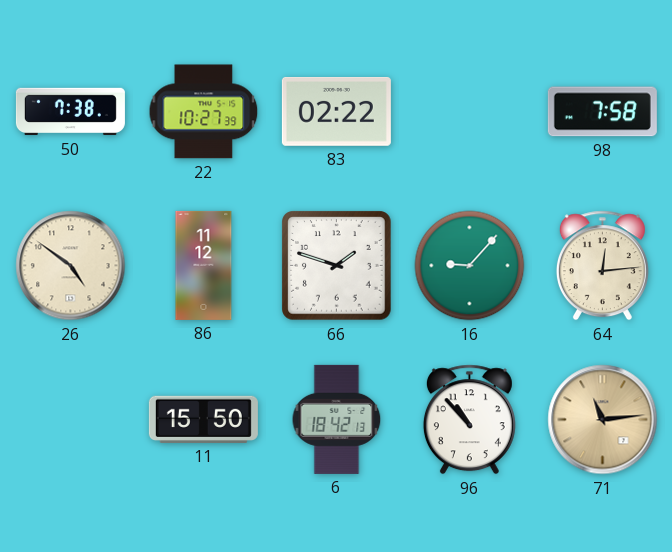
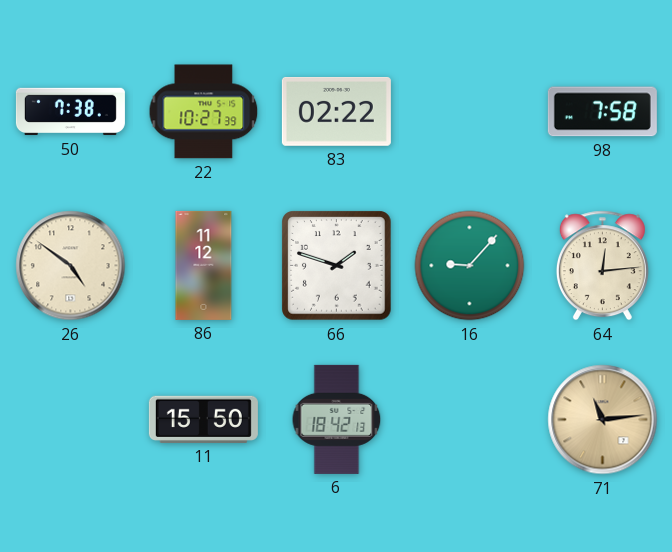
96: 10:53 -> none (469, 420)
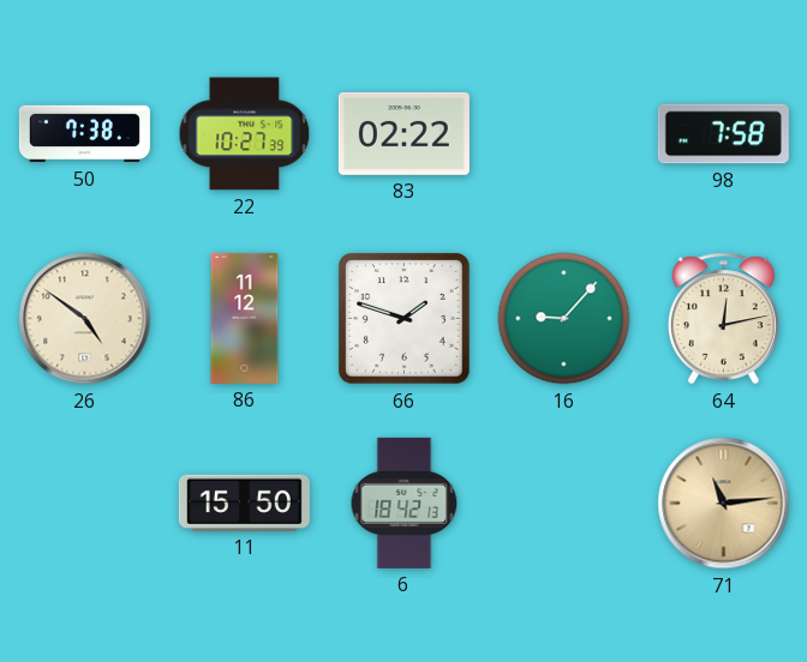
64: 12:14 -> 12:13 (723, 319)
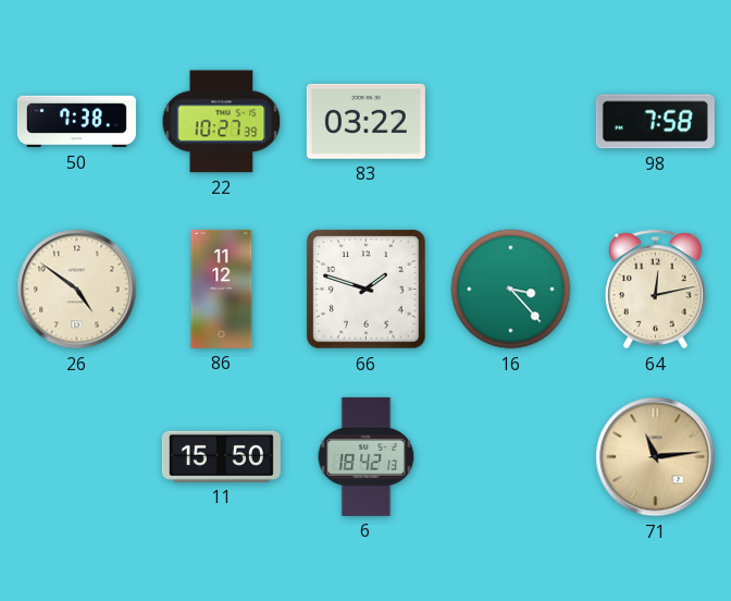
83: 02:22 -> 03:22 (365, 121)
16: 9:07 -> 3:23 (511, 290)
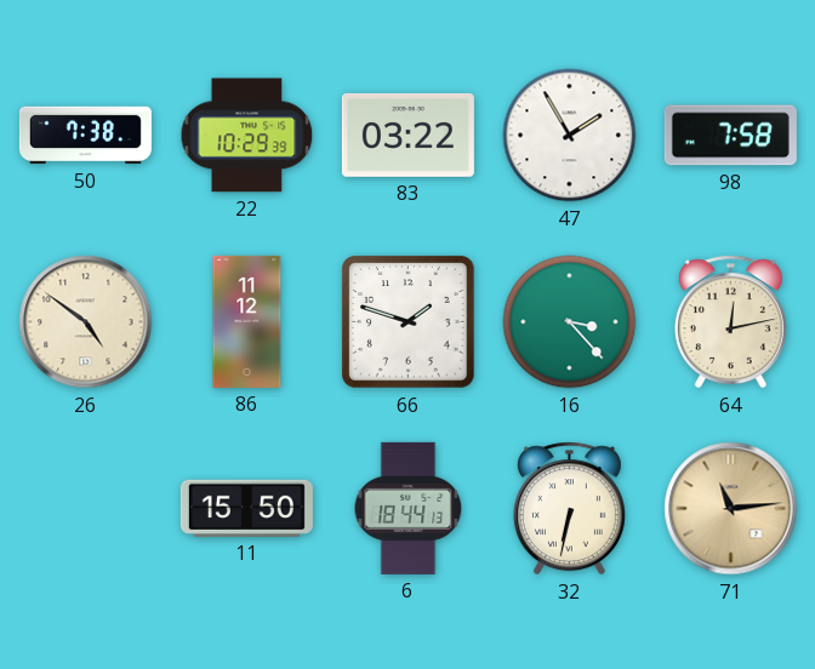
22: 10:27 -> 10:29 (247, 136)
47: none -> 1:55 (570, 136)
6: 18:42 -> 18:44 (409, 508)
32: none -> 6:32 (569, 509)
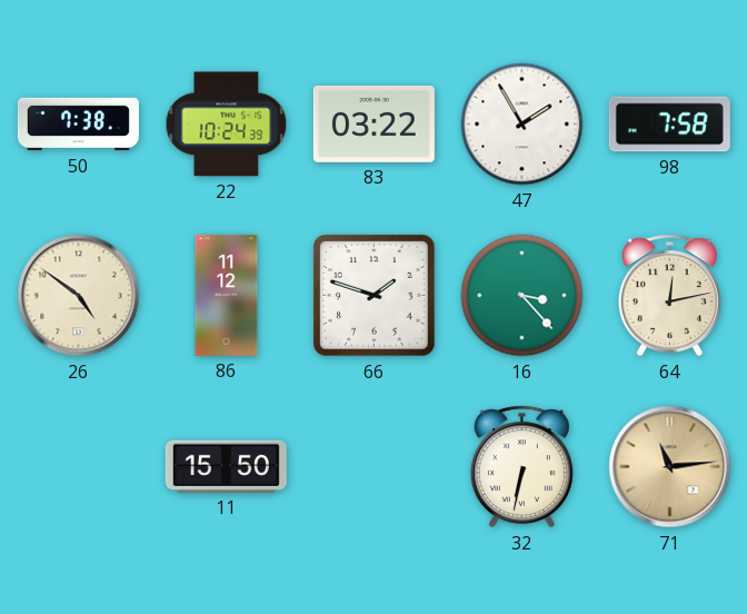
22: 10:29 -> 10:24 (227, 125)
6: 18:44 -> none (409, 508)
